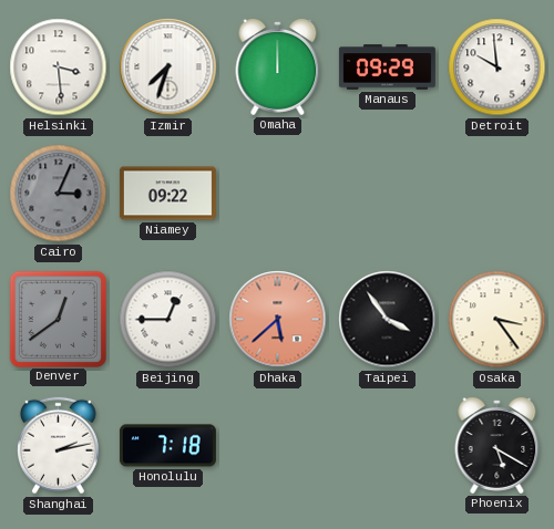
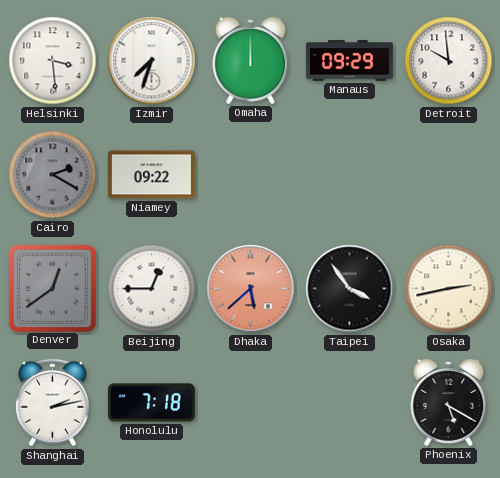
Cairo: 3:04 -> 2:20 (53, 175)
Osaka: 3:24 -> 2:43 (449, 289)
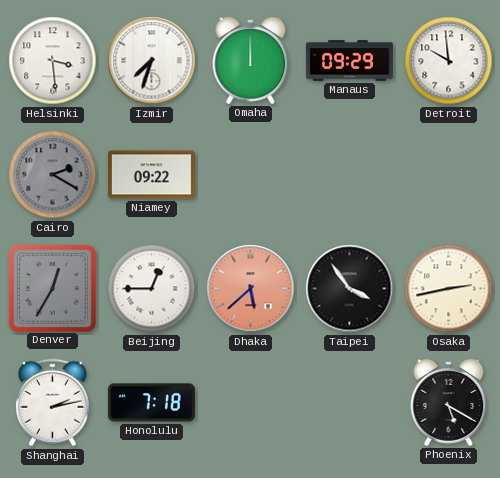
Denver: 12:39 -> 12:35 (52, 288)
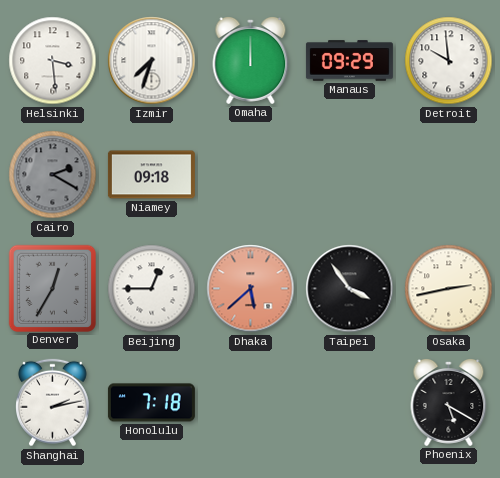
Niamey: 09:22 -> 09:18 (151, 175)
